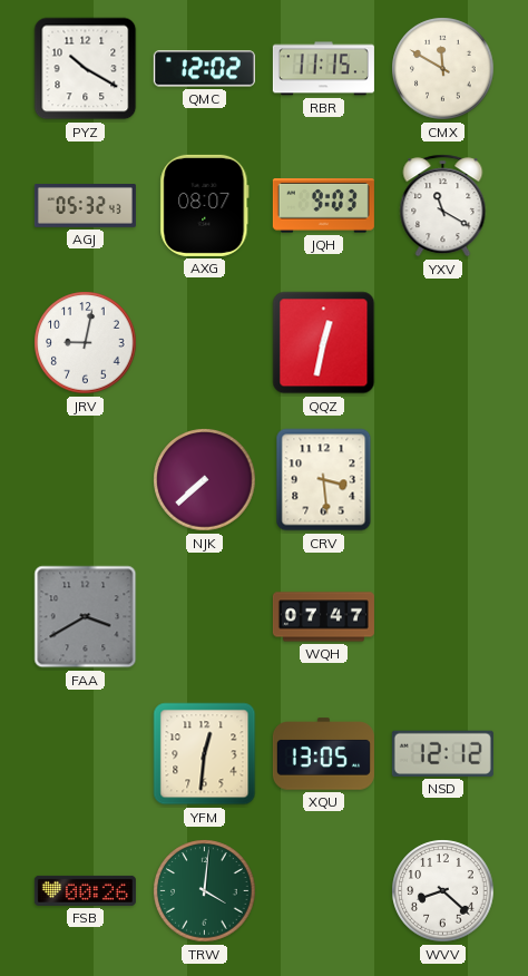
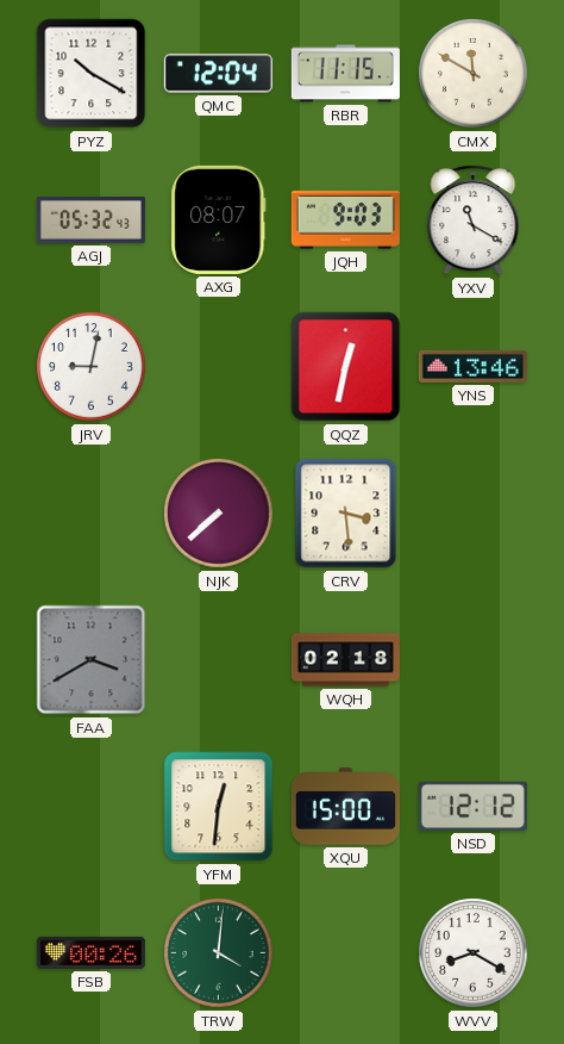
QMC: 12:02 -> 12:04 (218, 74)
YNS: none -> 13:46 (472, 366)
WQH: 07:47 -> 02:18 (345, 660)
XQU: 13:05 -> 15:00 (345, 807)
WVV: 8:22 -> 8:20 (474, 953)
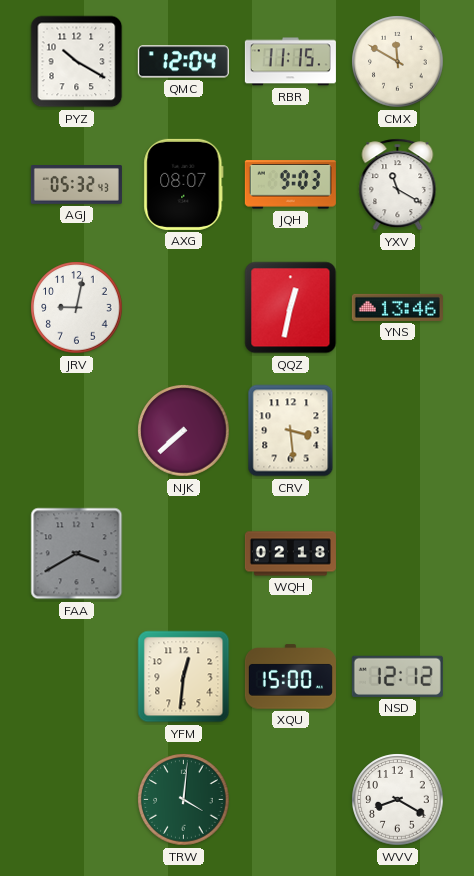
FSB: 00:26 -> none (90, 952)
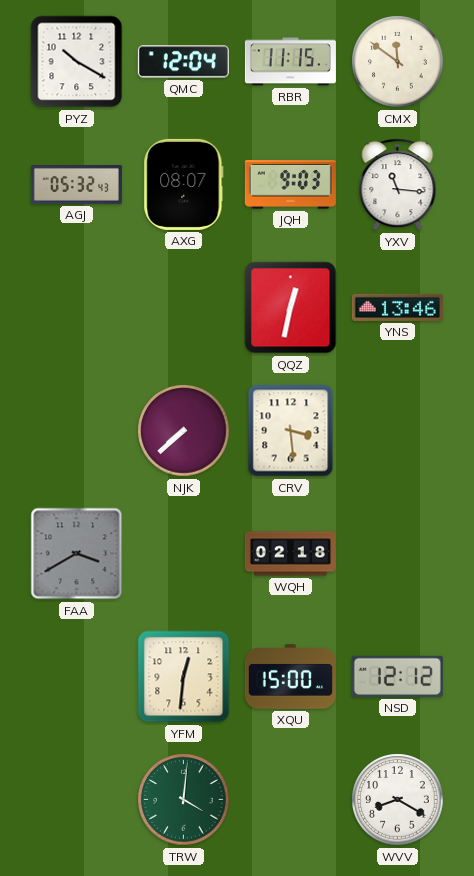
CMX: 11:50 -> 11:51 (398, 62)
YXV: 11:20 -> 11:16 (398, 185)
JRV: 9:02 -> none (77, 308)
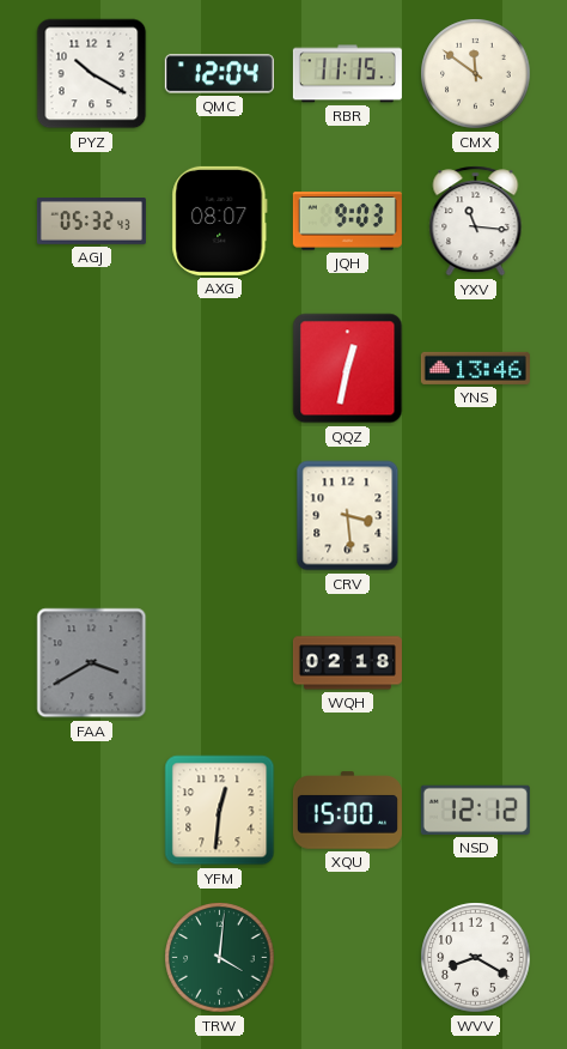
NJK: 7:38 -> none (184, 431)
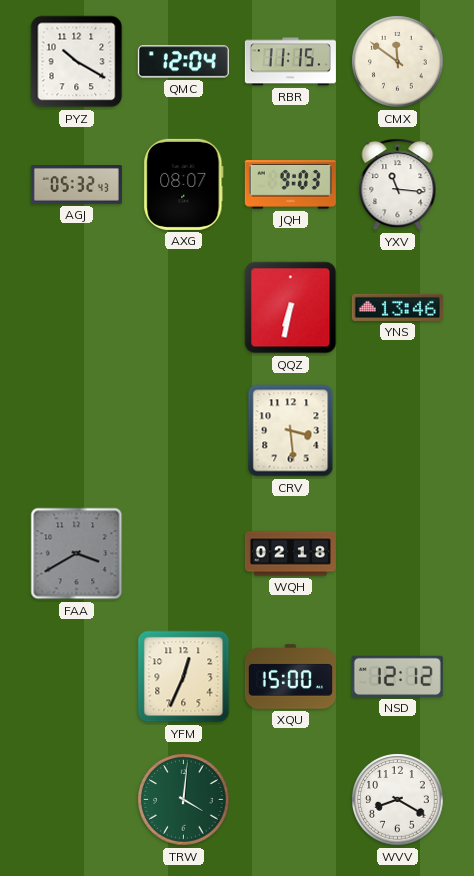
QQZ: 12:32 -> 6:32 (291, 308)
YFM: 12:31 -> 12:34 (184, 677)
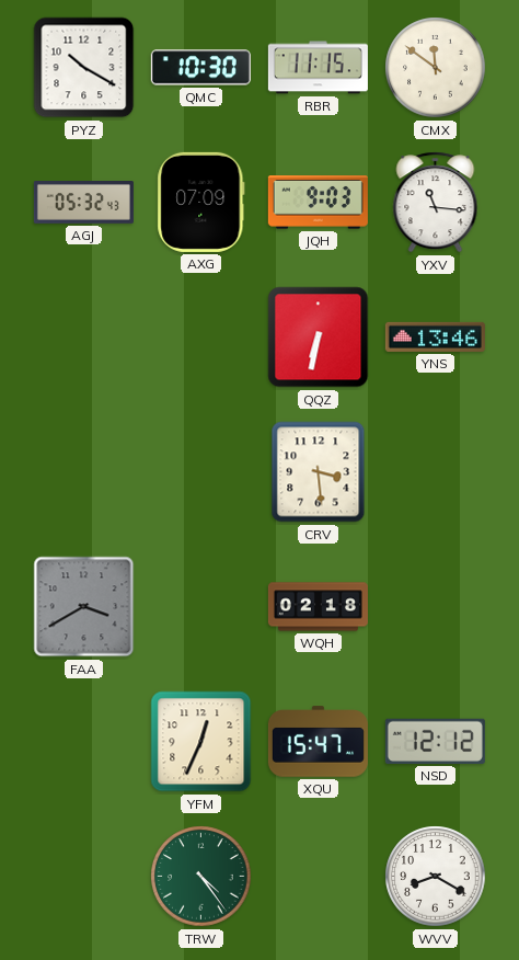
QMC: 12:04 -> 10:30 (200, 68)
AXG: 08:07 -> 07:09 (201, 202)
XQU: 15:00 -> 15:47 (318, 742)
TRW: 4:01 -> 4:24 (201, 877)
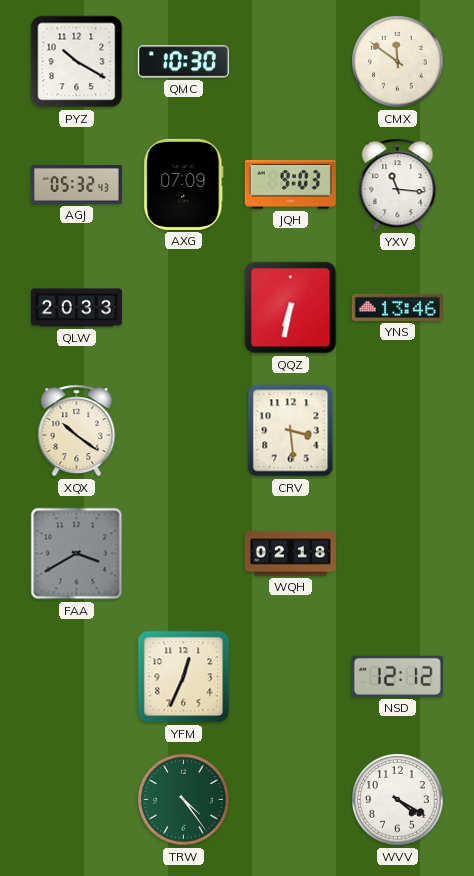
RBR: 11:15 -> none (318, 68)
QLW: none -> 20:33 (76, 308)
XQX: none -> 10:21 (77, 431)
XQU: 15:47 -> none (318, 742)
WVV: 8:20 -> 4:20 (398, 800)
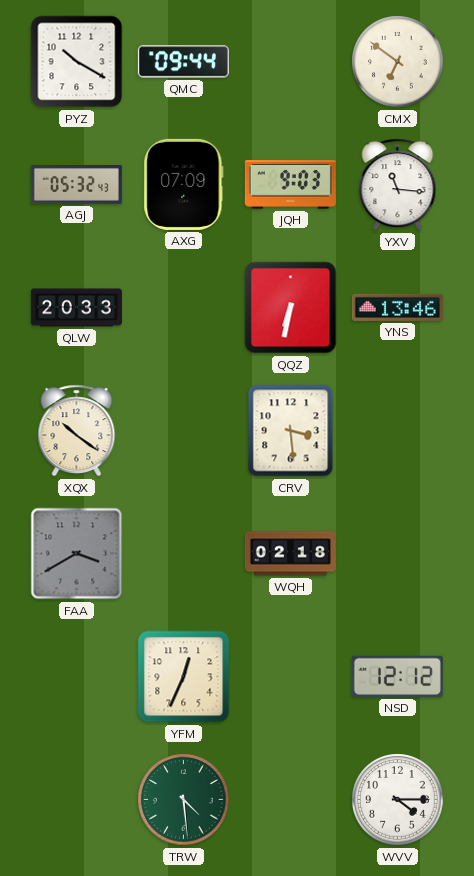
QMC: 10:30 -> 09:44 (183, 62)
CMX: 11:51 -> 6:51 (398, 62)
TRW: 4:24 -> 4:29 (184, 800)
WVV: 4:20 -> 4:15 (398, 800)
